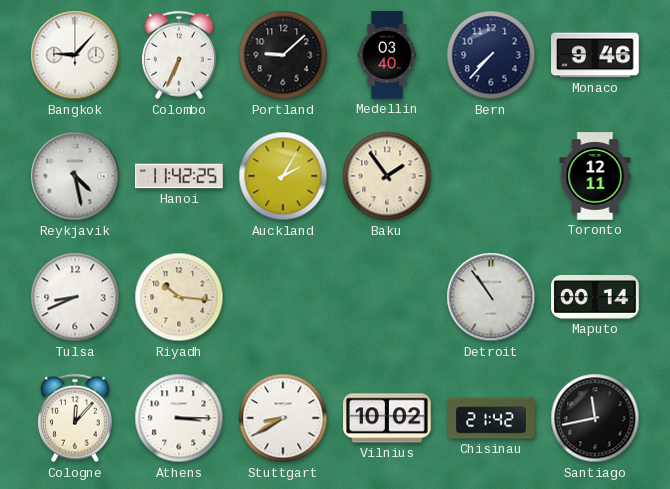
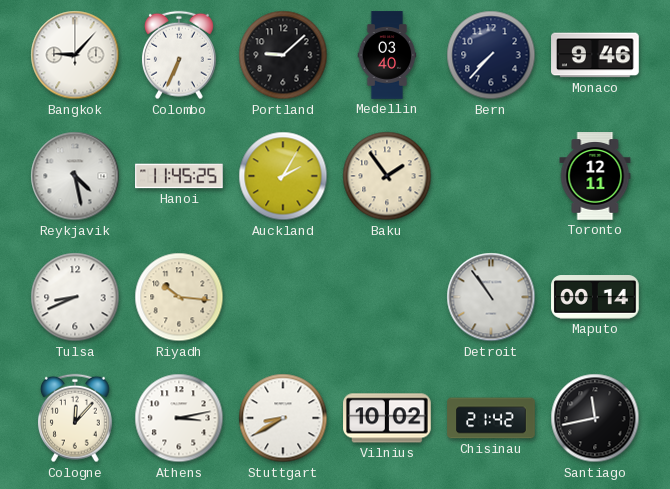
Hanoi: 11:42 -> 11:45 (179, 176)
Athens: 3:15 -> 3:13 (179, 418)
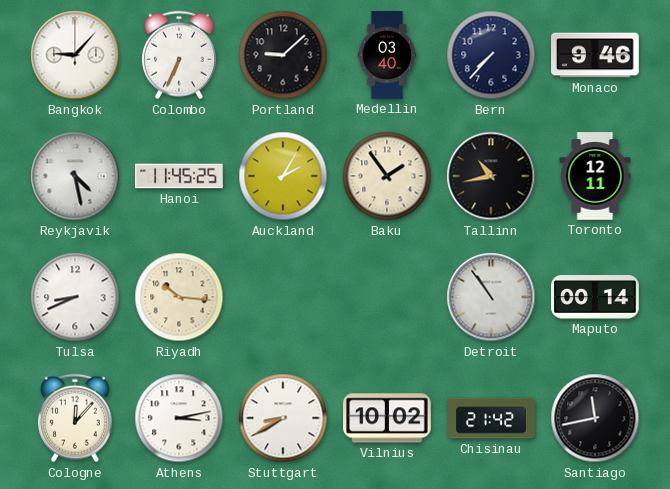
Tallinn: none -> 10:43 (491, 176)
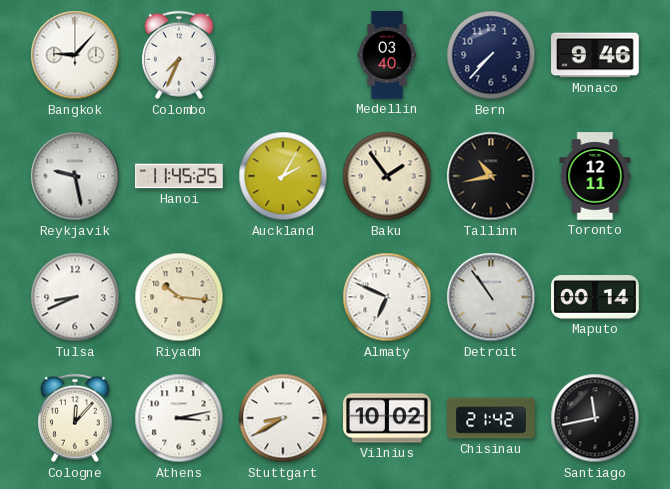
Colombo: 6:34 -> 7:34 (179, 55)
Portland: 9:08 -> none (283, 55)
Reykjavik: 4:28 -> 9:28 (75, 176)
Almaty: none -> 6:49 (387, 297)
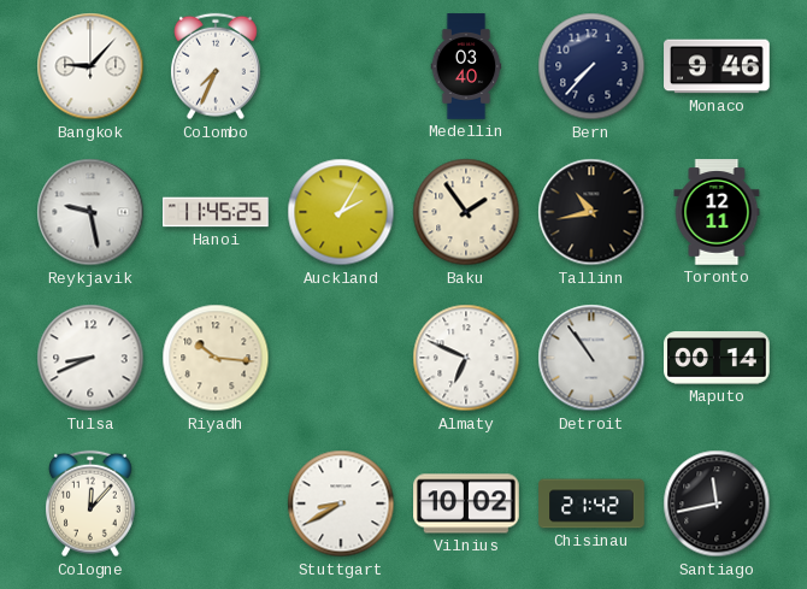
Athens: 3:13 -> none (179, 418)
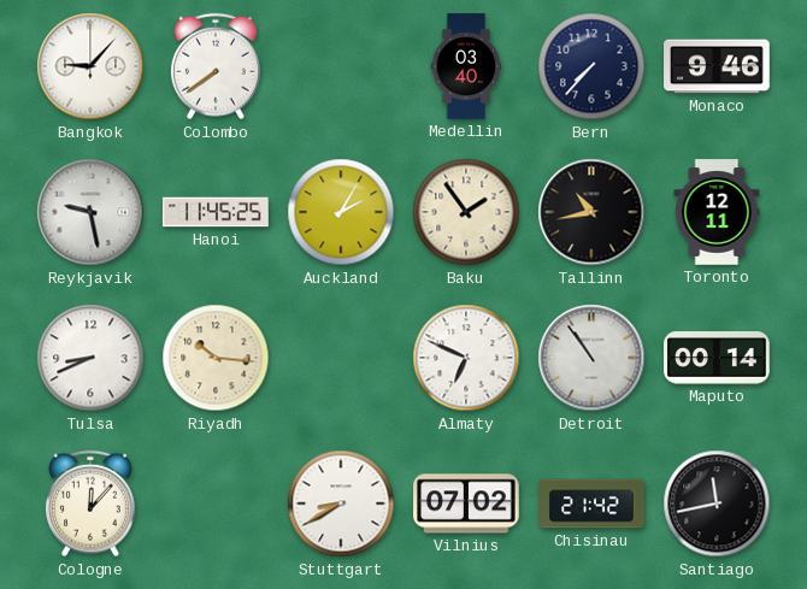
Colombo: 7:34 -> 7:39 (216, 66)
Vilnius: 10:02 -> 07:02 (466, 503)
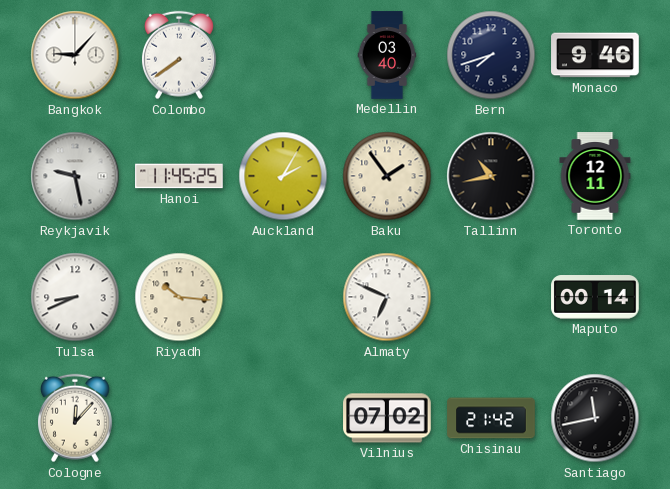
Bern: 7:37 -> 7:42 (491, 55)
Detroit: 10:54 -> none (591, 358)
Stuttgart: 8:40 -> none (341, 503)
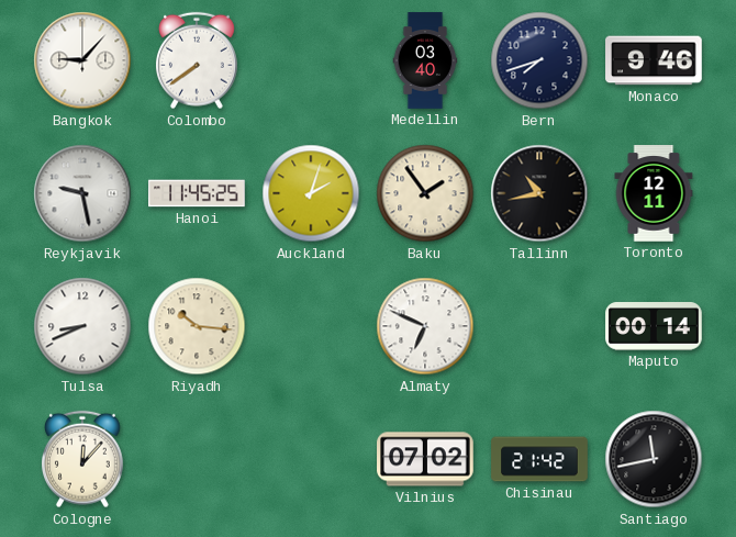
Auckland: 2:05 -> 2:03 (311, 193)
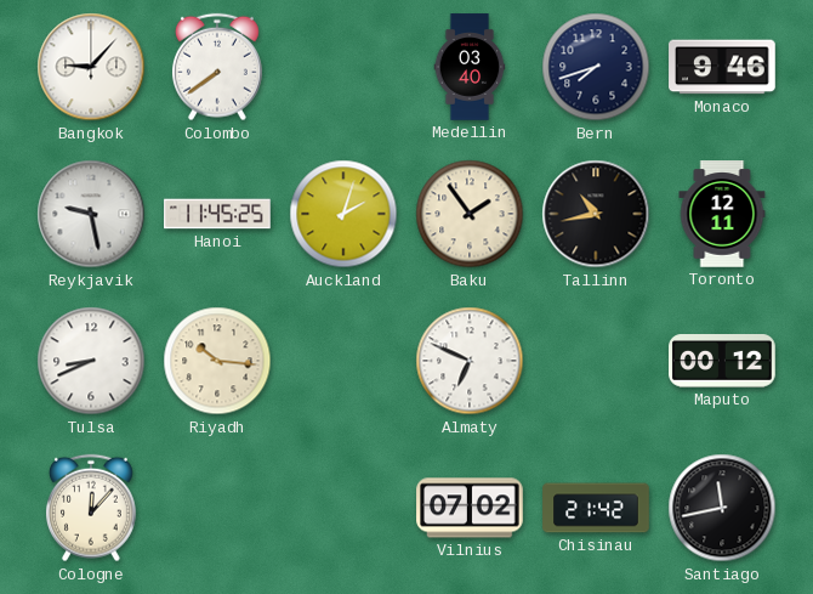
Maputo: 00:14 -> 00:12 (722, 361)
